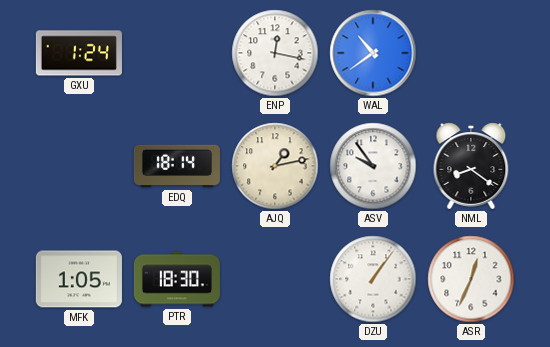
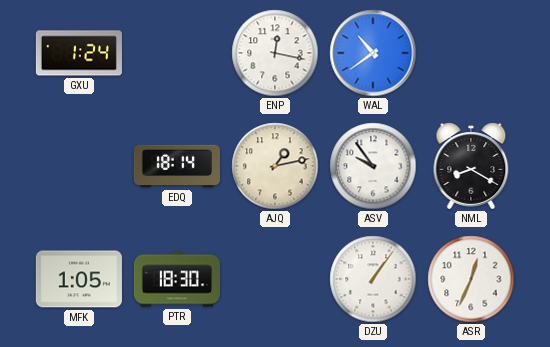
NML: 8:21 -> 8:20 (471, 166)
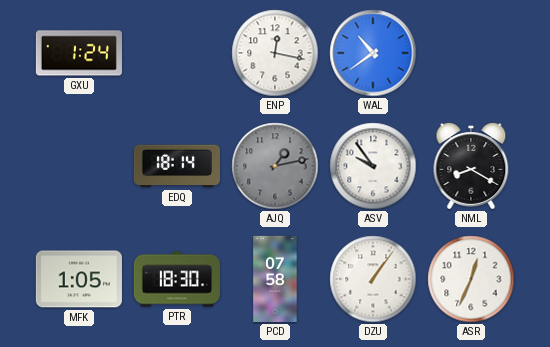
AJQ dial: cream -> grey (275, 166)
PCD: none -> 07:58 (275, 279)
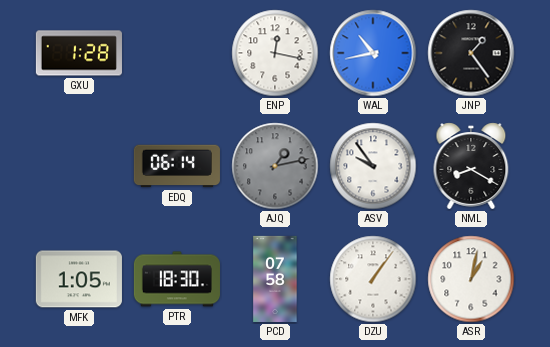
GXU: 1:24 -> 1:28 (79, 53)
WAL: 10:39 -> 10:43 (373, 53)
JNP: none -> 1:24 (471, 53)
EDQ: 18:14 -> 06:14 (177, 166)
ASR: 12:34 -> 1:02 (471, 279)
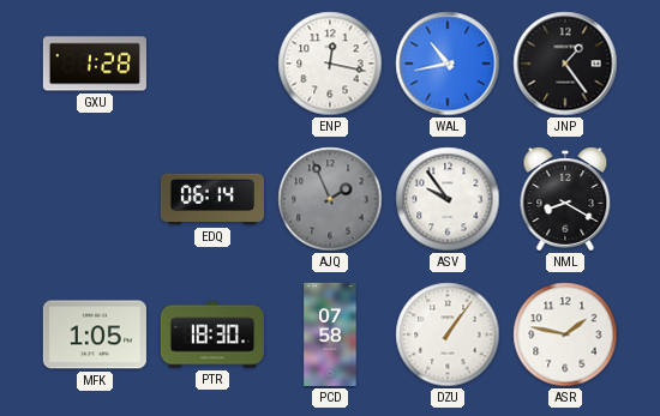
AJQ: 1:13 -> 1:56 (330, 199)
ASR: 1:02 -> 1:47 (565, 334)
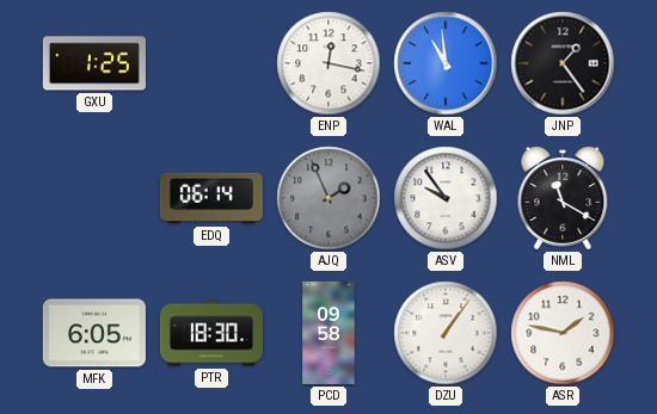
GXU: 1:28 -> 1:25 (94, 63)
WAL: 10:43 -> 10:59 (446, 63)
NML: 8:20 -> 11:20 (563, 198)
MFK: 1:05 -> 6:05 (94, 333)
PCD: 07:58 -> 09:58 (328, 333)
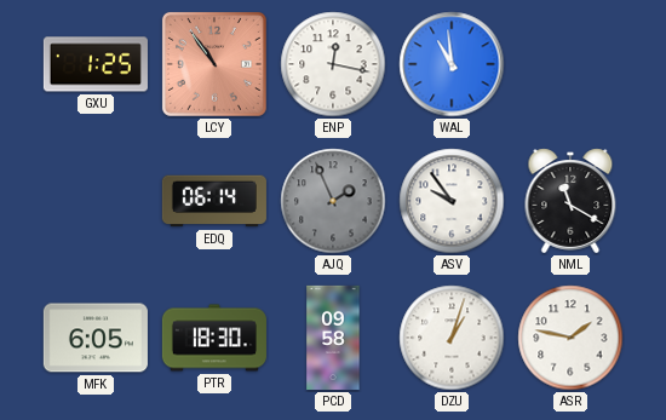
LCY: none -> 10:54 (214, 64)
JNP: 1:24 -> none (563, 63)
DZU: 1:06 -> 1:03 (452, 338)
